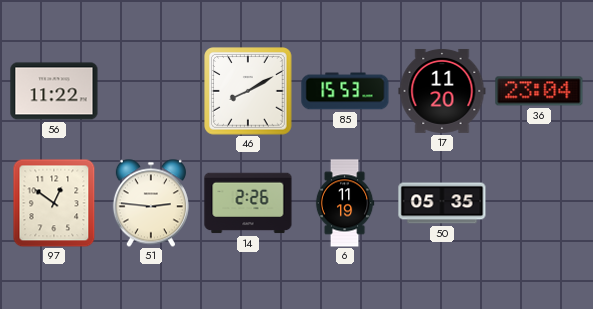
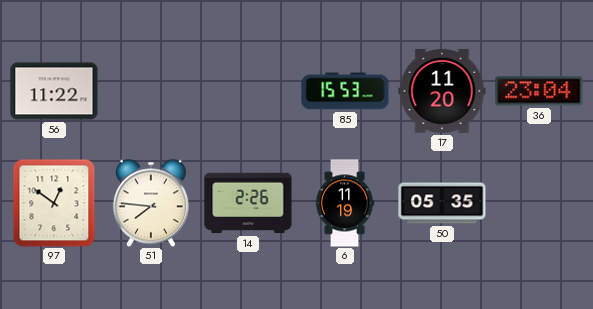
46: 8:10 -> none (248, 91)
51: 2:46 -> 7:46 (151, 203)
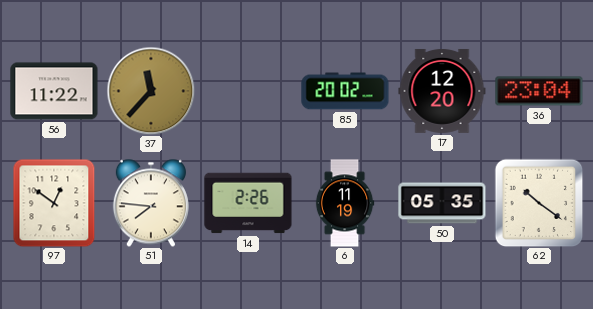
37: none -> 11:37 (151, 91)
85: 15:53 -> 20:02 (345, 91)
17: 11:20 -> 12:20 (442, 91)
62: none -> 10:21 (539, 203)
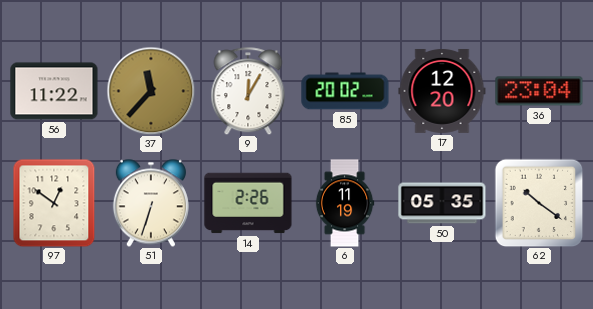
9: none -> 12:05 (248, 91)
51: 7:46 -> 6:33 (151, 203)
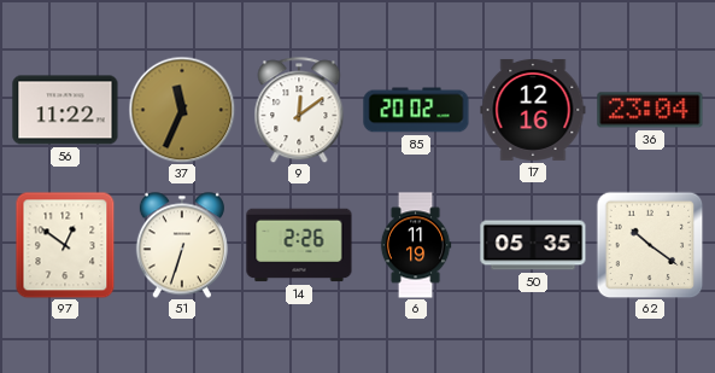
37: 11:37 -> 11:34 (182, 110)
9: 12:05 -> 12:09 (299, 110)
17: 12:20 -> 12:16 (533, 110)
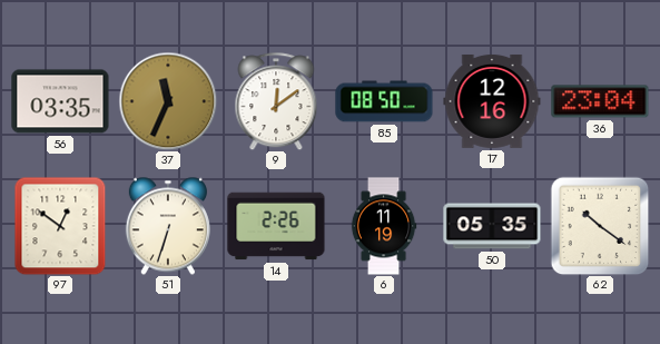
56: 11:22 -> 03:35 (60, 101)
85: 20:02 -> 08:50 (384, 101)
